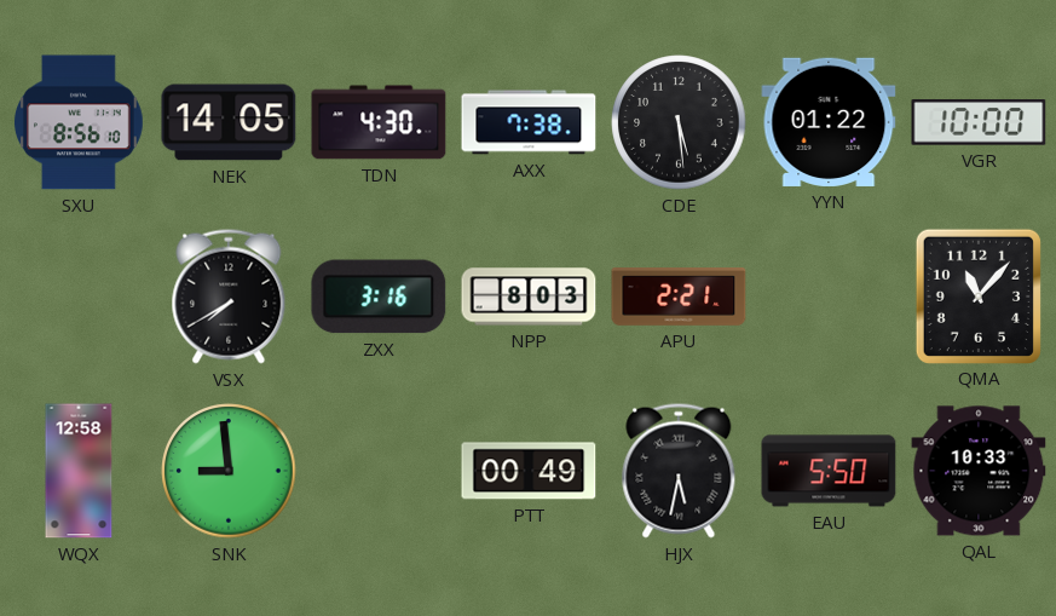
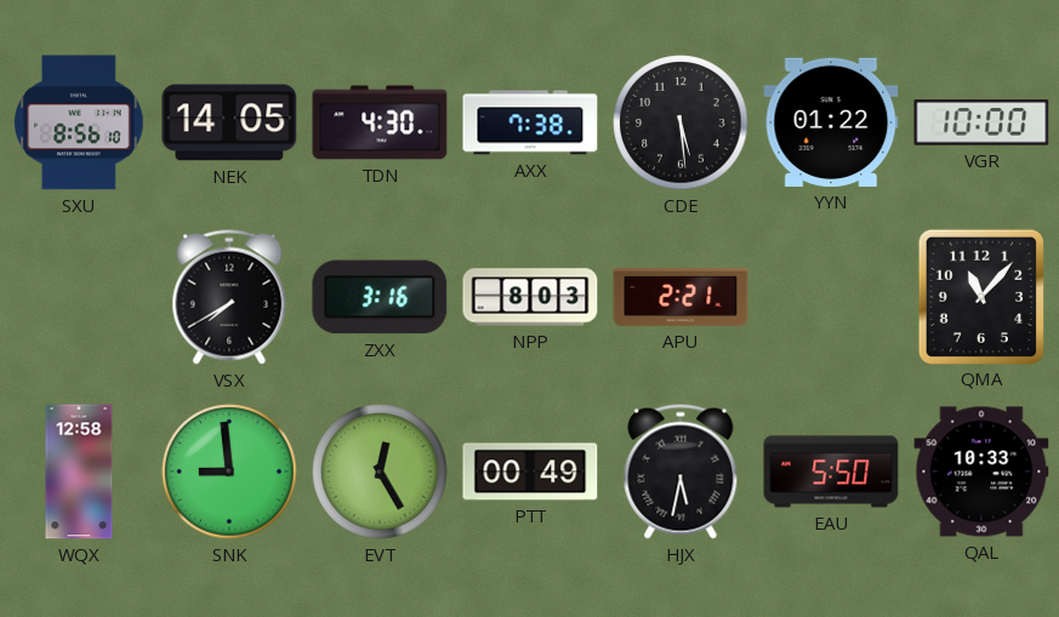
EVT: none -> 12:25 (380, 472)
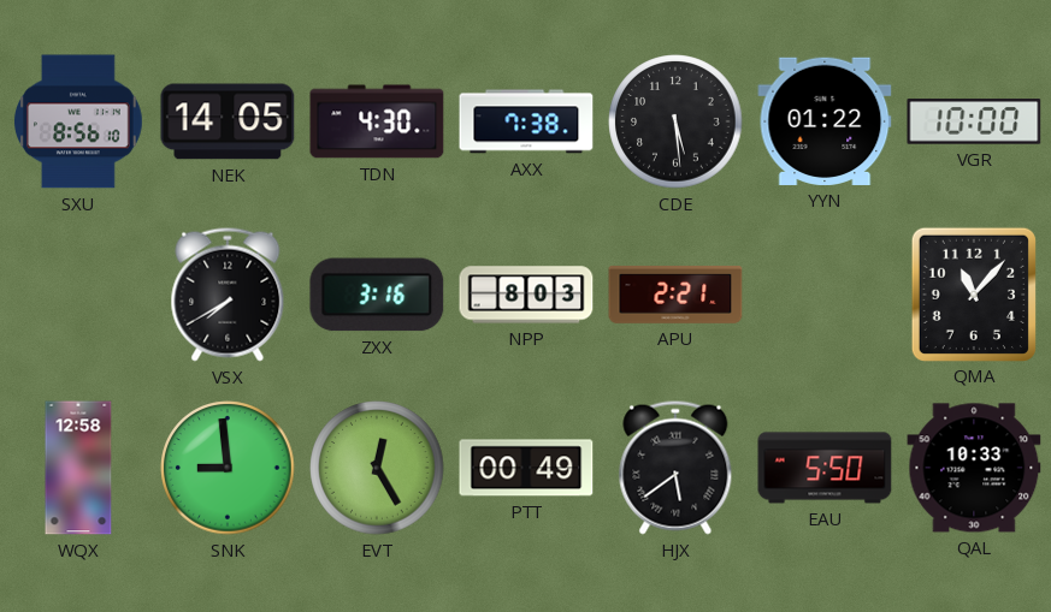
HJX: 5:32 -> 5:39 (675, 468)
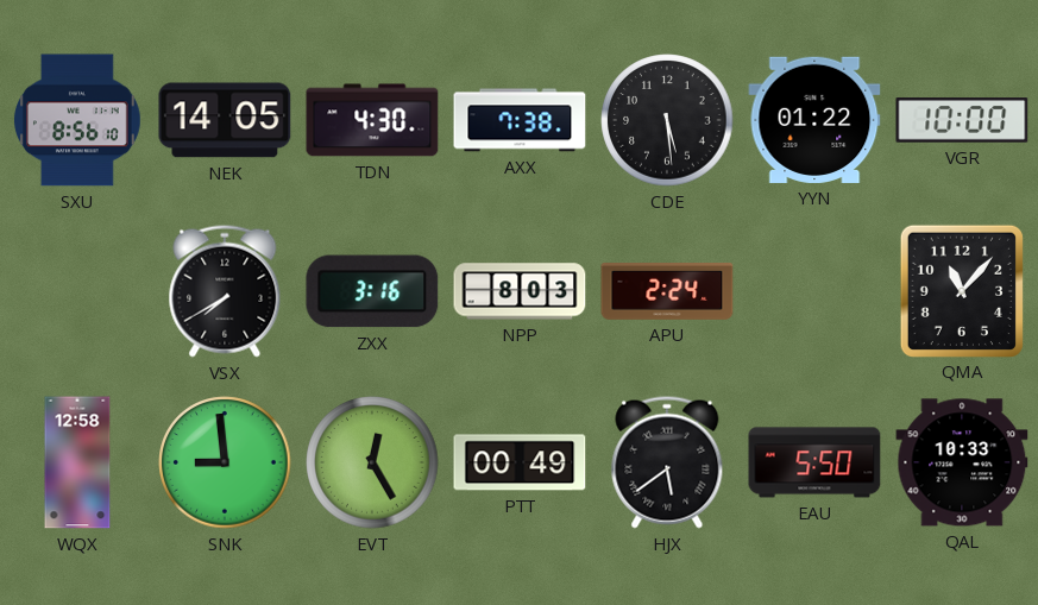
APU: 2:21 -> 2:24 (667, 292)
